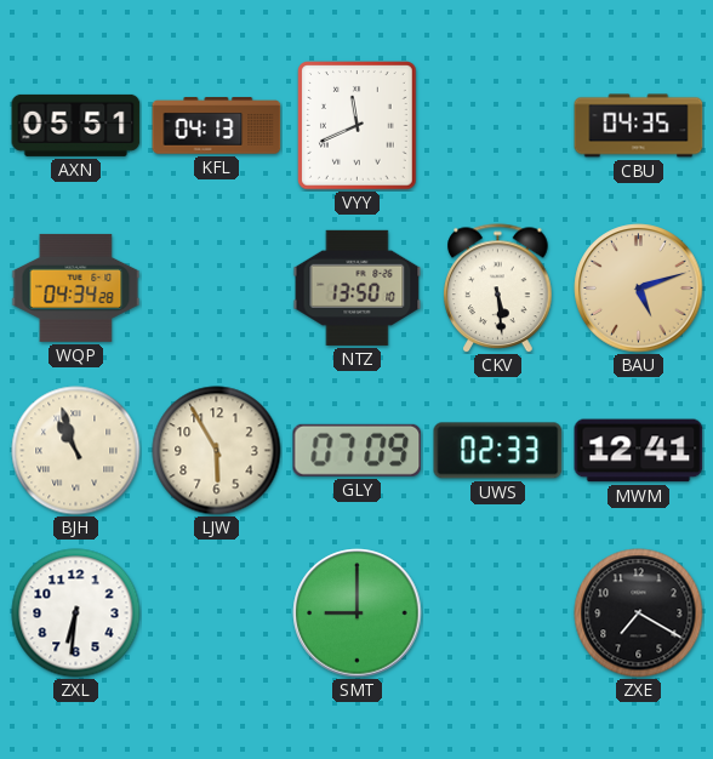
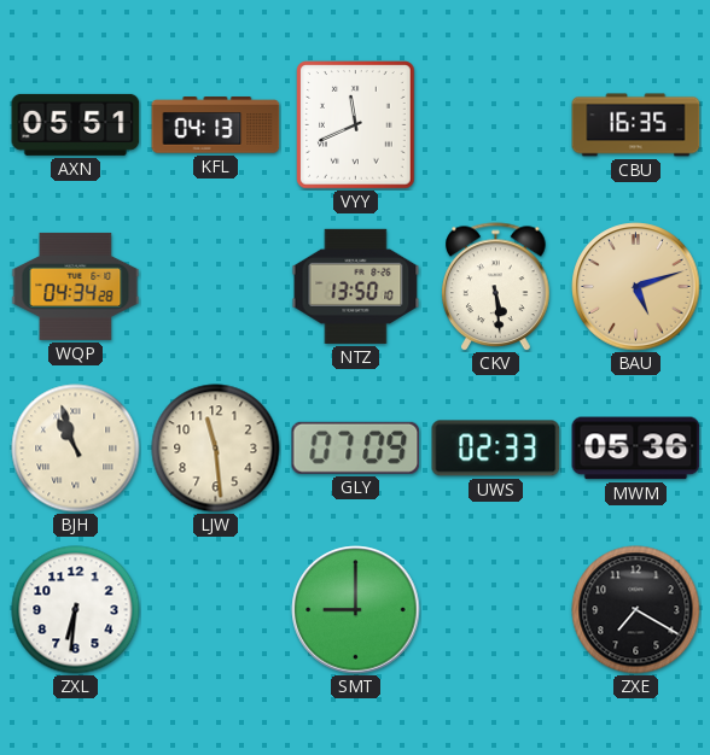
CBU: 04:35 -> 16:35 (636, 125)
LJW: 5:55 -> 11:29 (216, 449)
MWM: 12:41 -> 05:36 (636, 449)
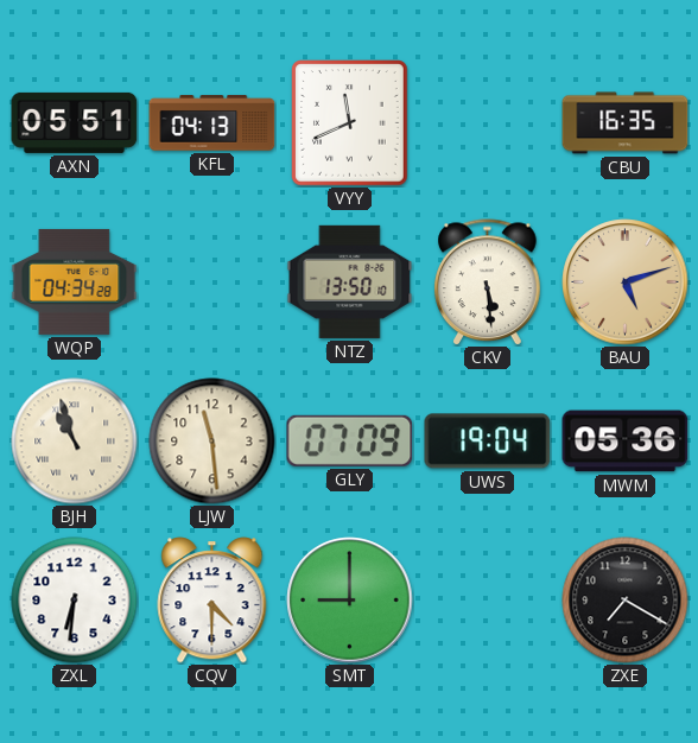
UWS: 02:33 -> 19:04 (488, 442)
CQV: none -> 4:30 (212, 601)
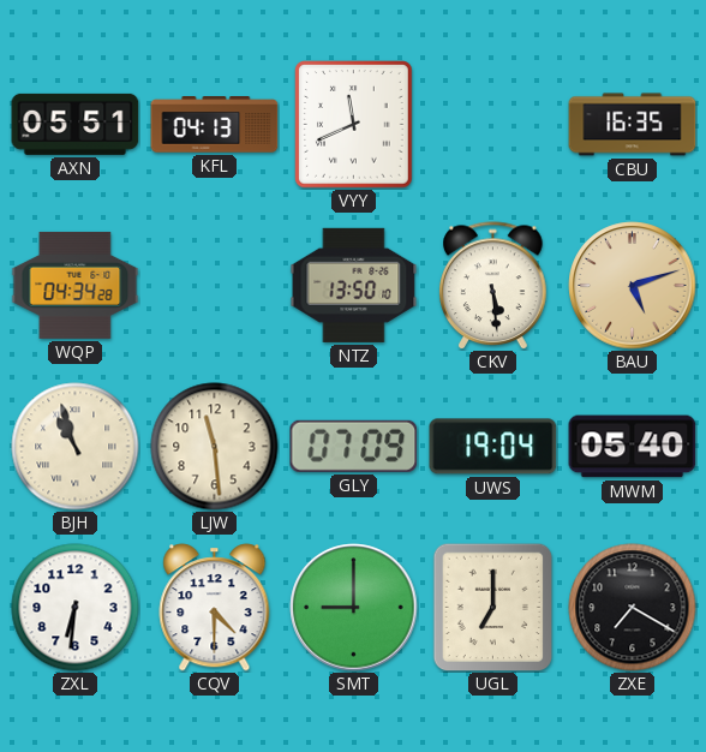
MWM: 05:36 -> 05:40 (633, 447)
UGL: none -> 7:00 (493, 607)
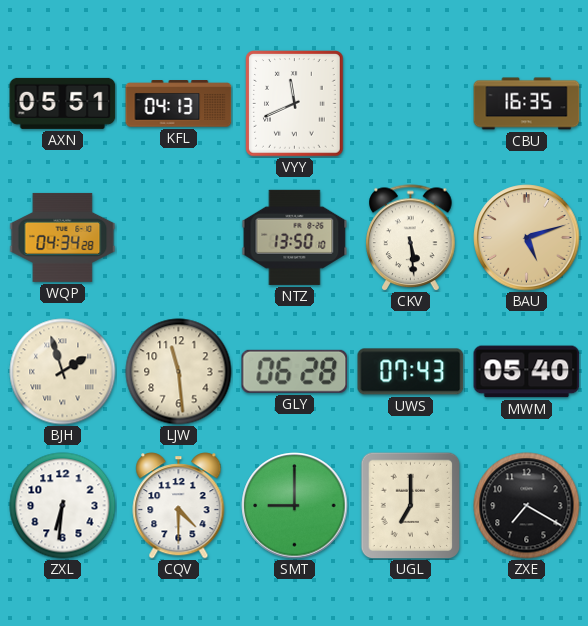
BJH: 10:57 -> 1:57 (63, 372)
GLY: 07:09 -> 06:28 (295, 371)
UWS: 19:04 -> 07:43 (411, 372)
